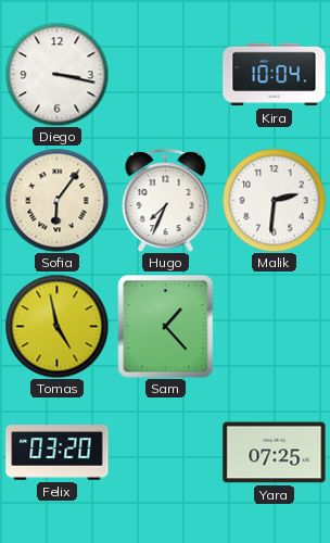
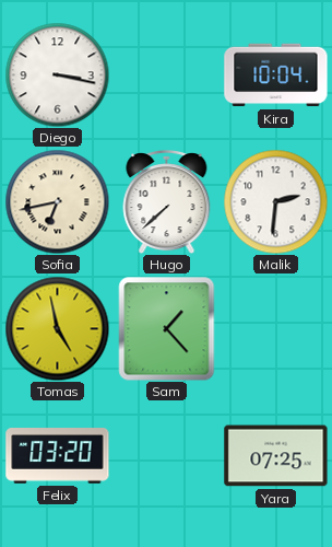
Sofia: 6:06 -> 6:43 (57, 201)
Hugo: 7:34 -> 7:38 (167, 202)
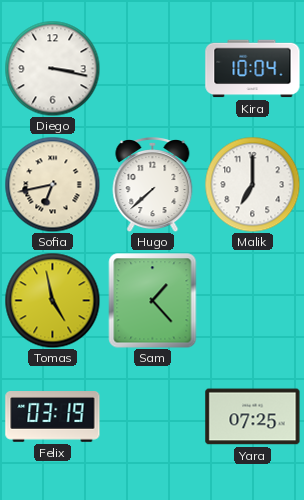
Malik: 2:31 -> 7:00 (252, 184)
Felix: 03:20 -> 03:19 (53, 417)
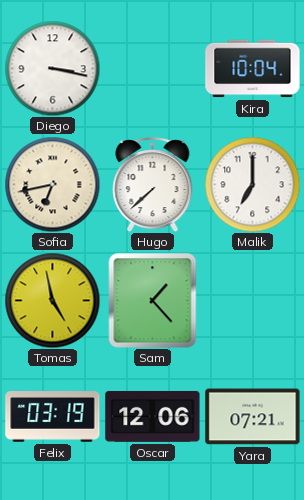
Oscar: none -> 12:06 (153, 416)
Yara: 07:25 -> 07:21 (253, 417)
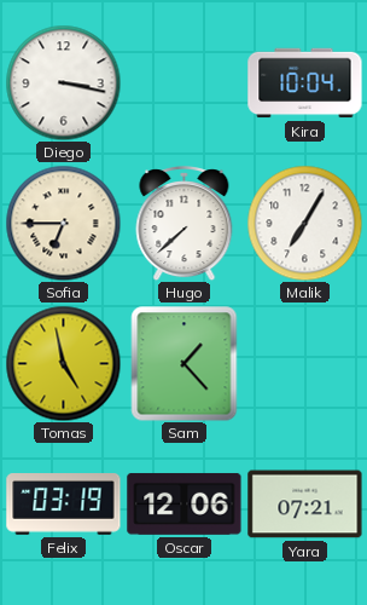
Sofia: 6:43 -> 6:45 (63, 223)
Malik: 7:00 -> 7:05 (304, 223)
